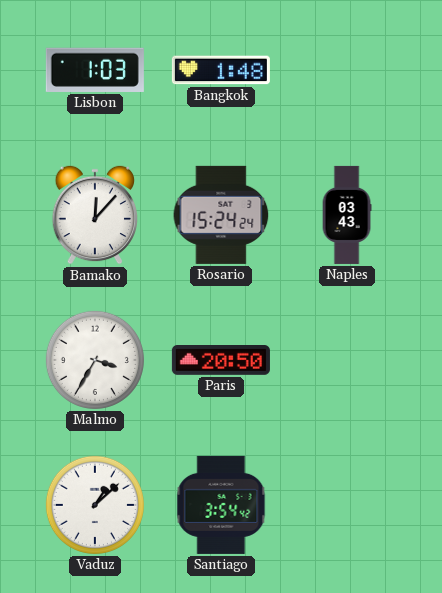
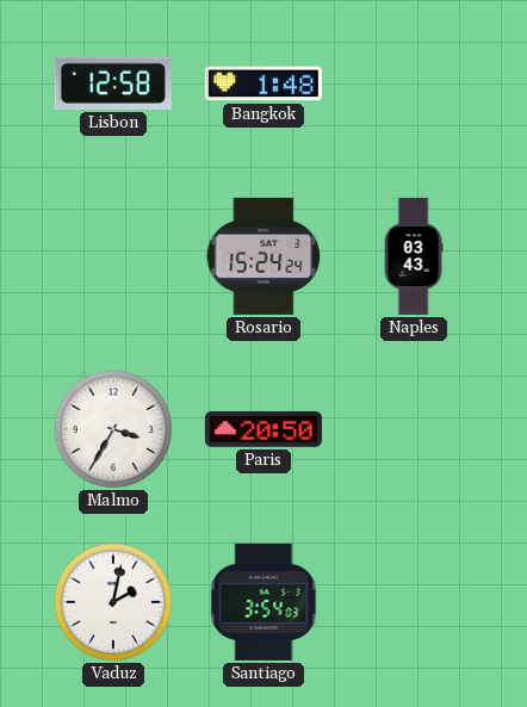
Lisbon: 1:03 -> 12:58 (113, 83)
Bamako: 12:07 -> none (94, 215)
Vaduz: 1:08 -> 2:02 (113, 602)
Santiago: 3:54:42 -> 3:54:03 (263, 602)
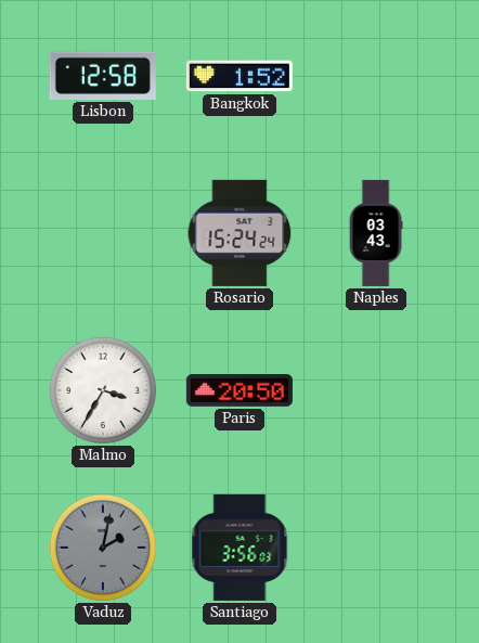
Bangkok: 1:48 -> 1:52 (239, 76)
Vaduz dial: white -> grey (103, 548)
Santiago: 3:54 -> 3:56 (239, 548)
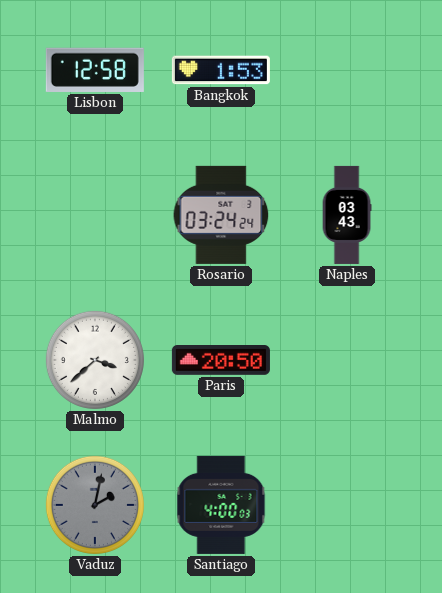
Bangkok: 1:52 -> 1:53 (221, 70)
Rosario: 15:24 -> 03:24 (221, 215)
Malmo: 3:35 -> 3:38 (95, 360)
Santiago: 3:56 -> 4:00 (221, 505)
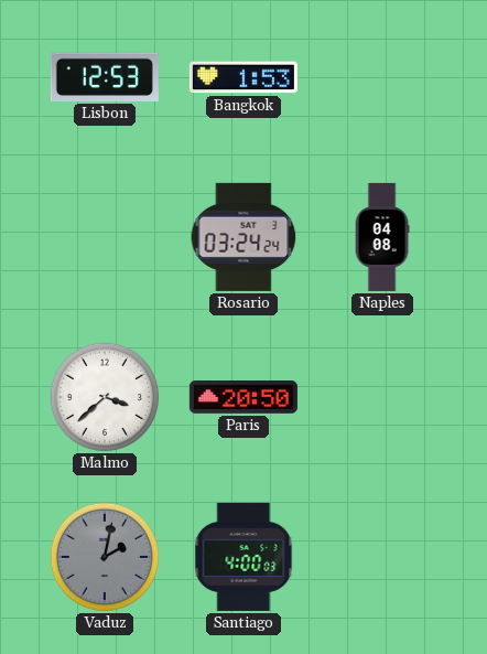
Lisbon: 12:58 -> 12:53 (105, 77)
Naples: 03:43 -> 04:08 (382, 237)
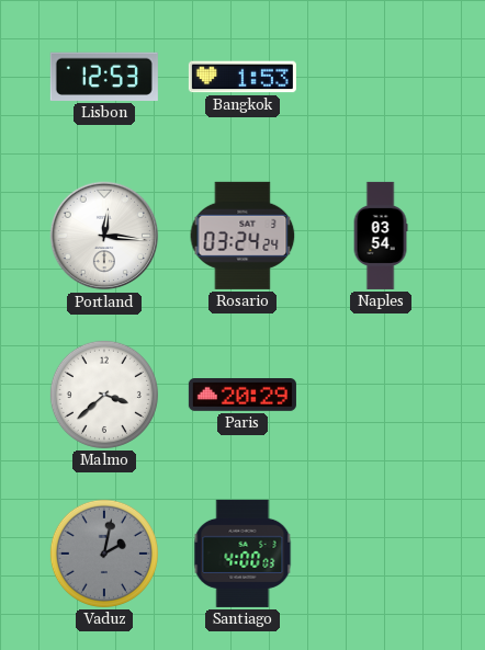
Portland: none -> 12:16 (104, 236)
Naples: 04:08 -> 03:54 (381, 236)
Paris: 20:50 -> 20:29 (243, 396)
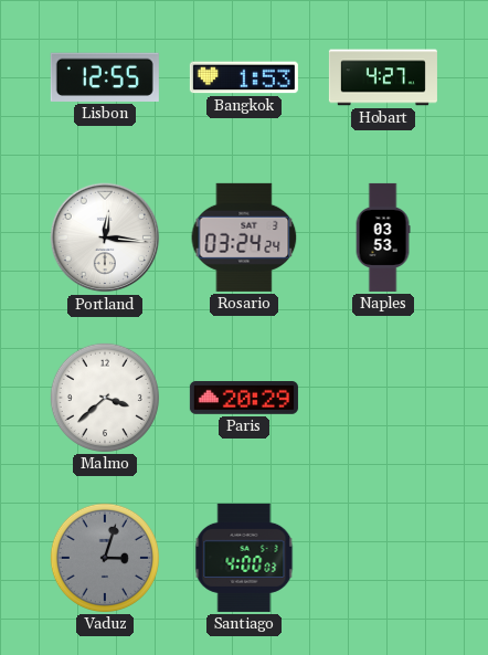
Lisbon: 12:53 -> 12:55 (105, 77)
Hobart: none -> 4:27 (383, 77)
Naples: 03:54 -> 03:53 (383, 237)
Vaduz: 2:02 -> 3:03 (105, 558)
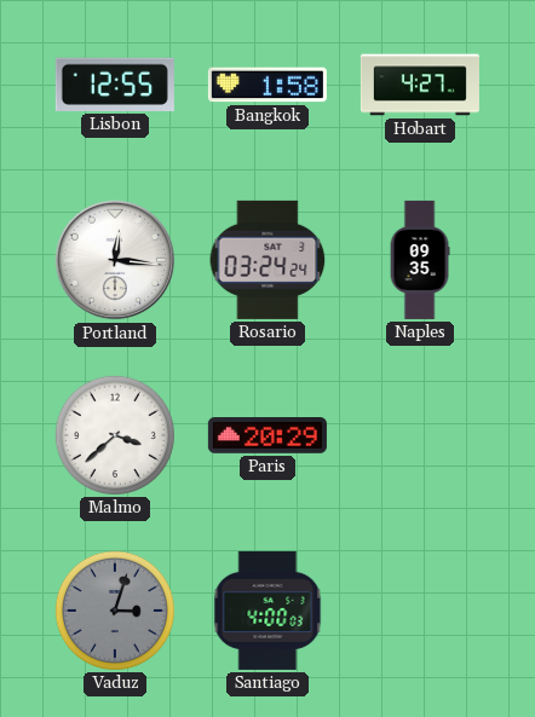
Bangkok: 1:53 -> 1:58 (267, 85)
Naples: 03:53 -> 09:35 (420, 260)
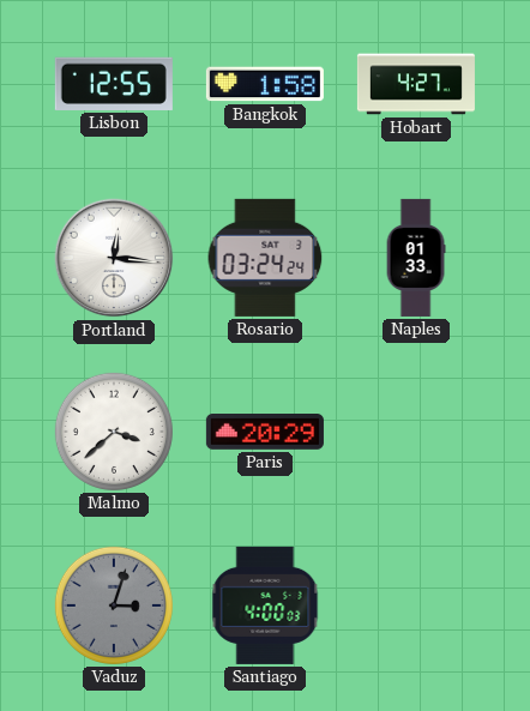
Naples: 09:35 -> 01:33 (416, 258)
